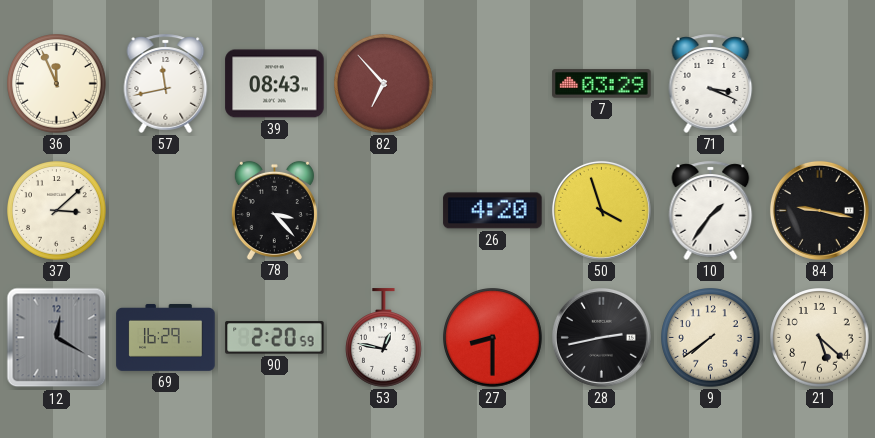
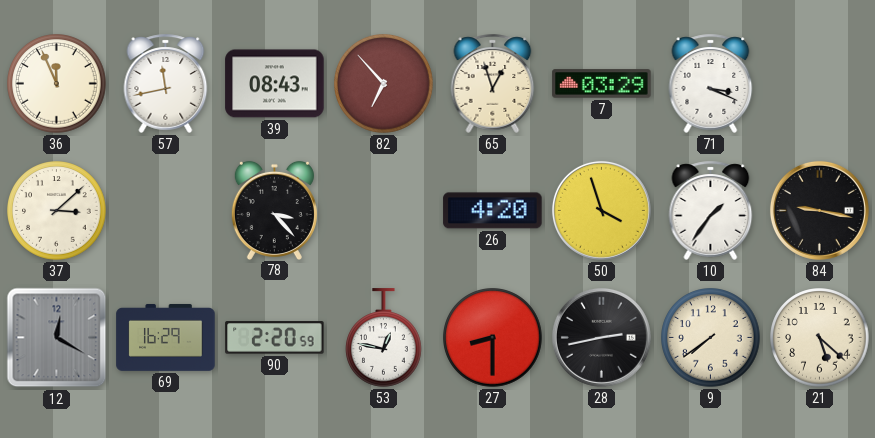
65: none -> 12:57 (493, 83)
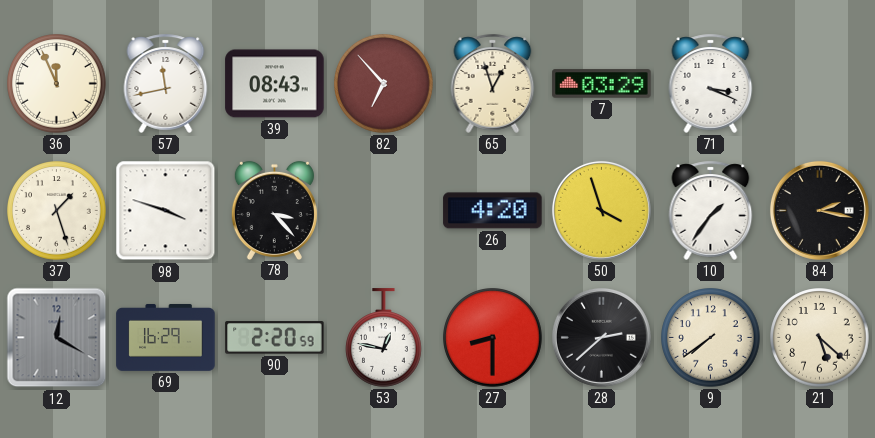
37: 3:08 -> 1:27 (57, 211)
98: none -> 3:48 (166, 211)
84: 9:17 -> 2:17 (819, 210)
28: 2:43 -> 2:38 (601, 337)
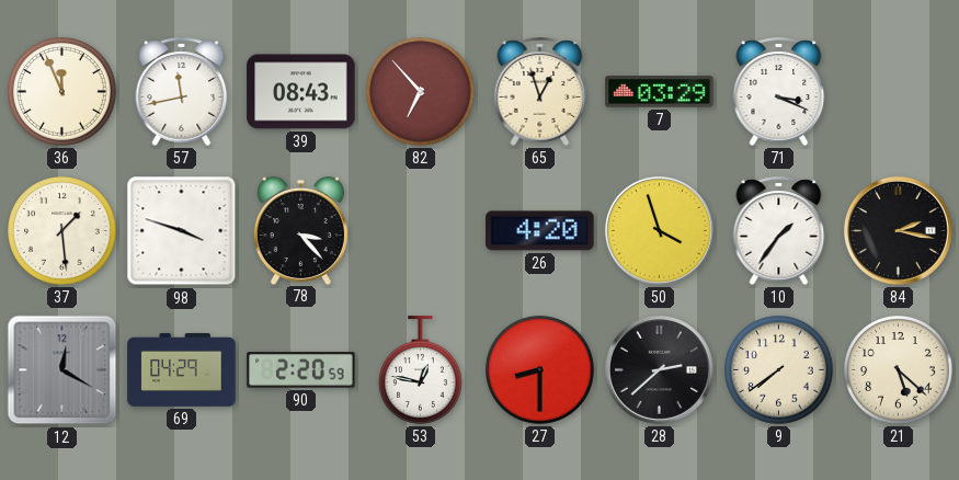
37: 1:27 -> 1:29 (62, 231)
69: 16:29 -> 04:29 (182, 369)
